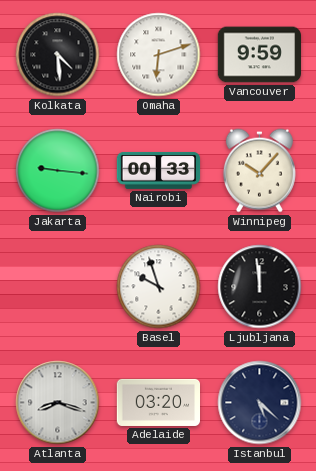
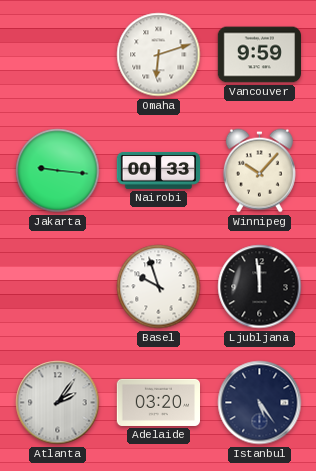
Kolkata: 4:29 -> none (58, 55)
Atlanta: 8:18 -> 2:06 (58, 403)
Istanbul: 5:22 -> 5:24 (260, 403)
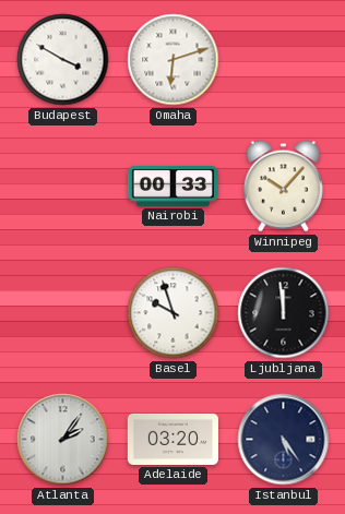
Budapest: none -> 3:50 (63, 60)
Vancouver: 9:59 -> none (259, 55)
Jakarta: 9:16 -> none (58, 171)
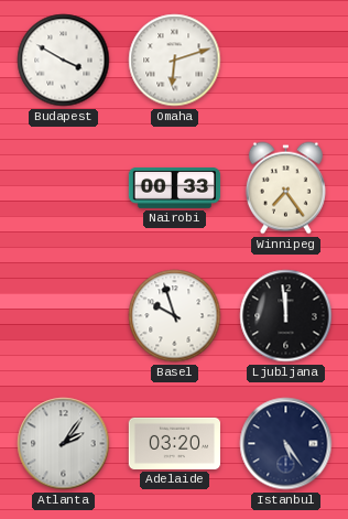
Winnipeg: 10:07 -> 7:24 (285, 188)
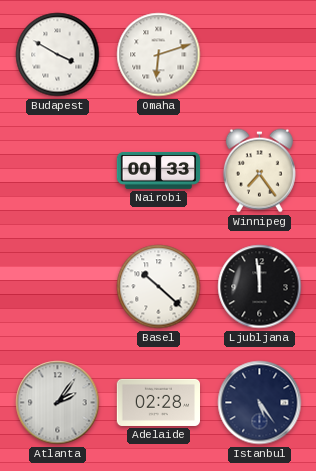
Basel: 9:57 -> 10:22 (159, 287)
Adelaide: 03:20 -> 02:28 (158, 402)
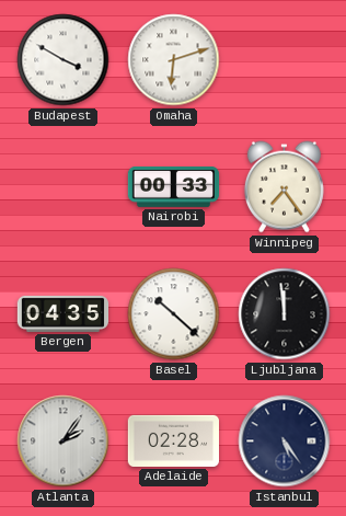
Bergen: none -> 04:35 (64, 313)
